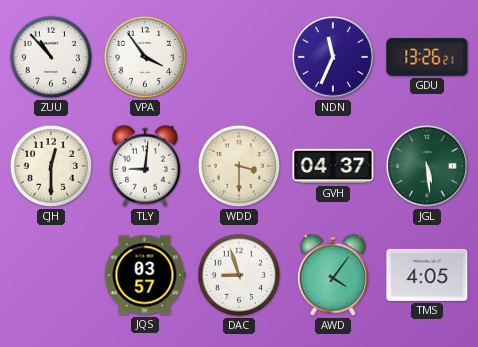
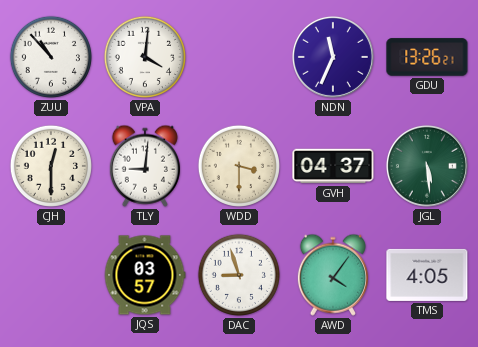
VPA: 3:54 -> 4:01 (145, 57)
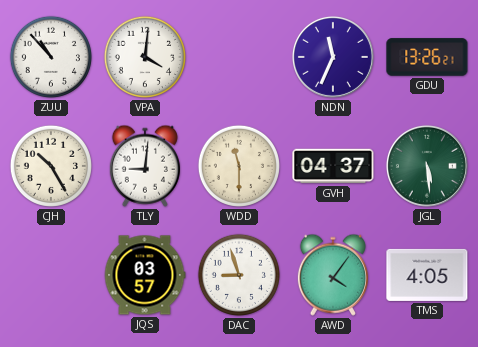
CJH: 12:30 -> 10:25 (51, 166)
WDD: 3:30 -> 11:30 (239, 166)
